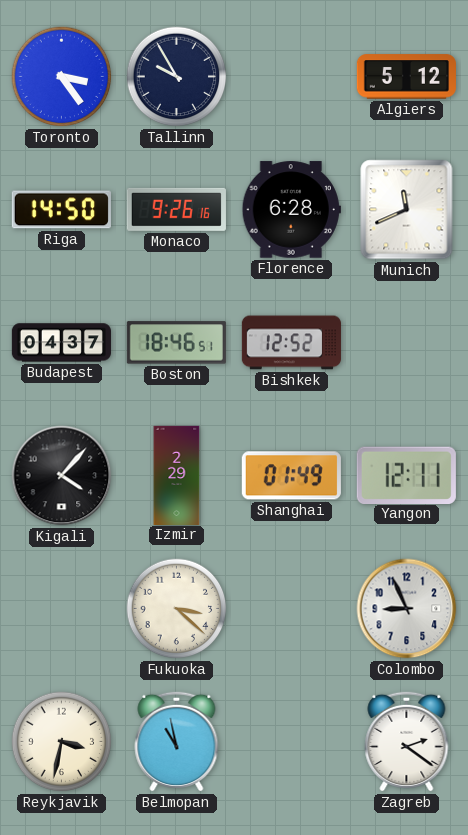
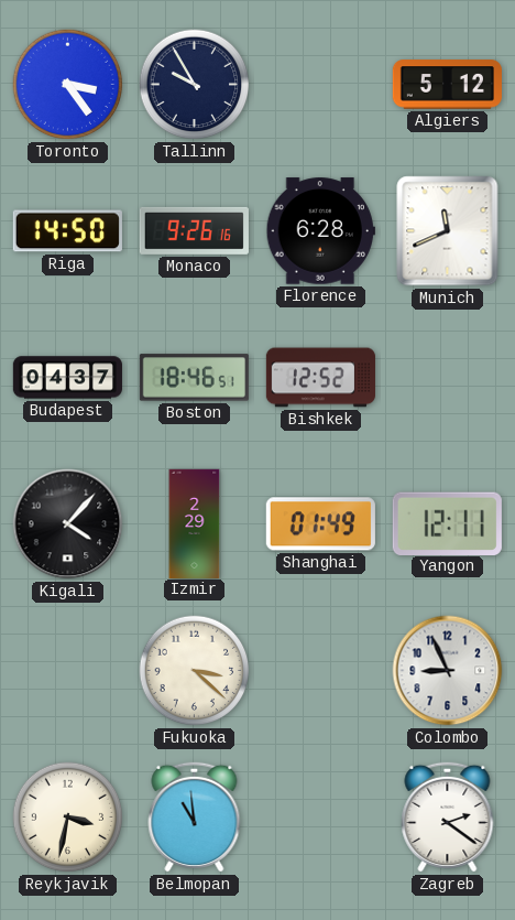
Belmopan: 10:58 -> 10:59 (195, 816)
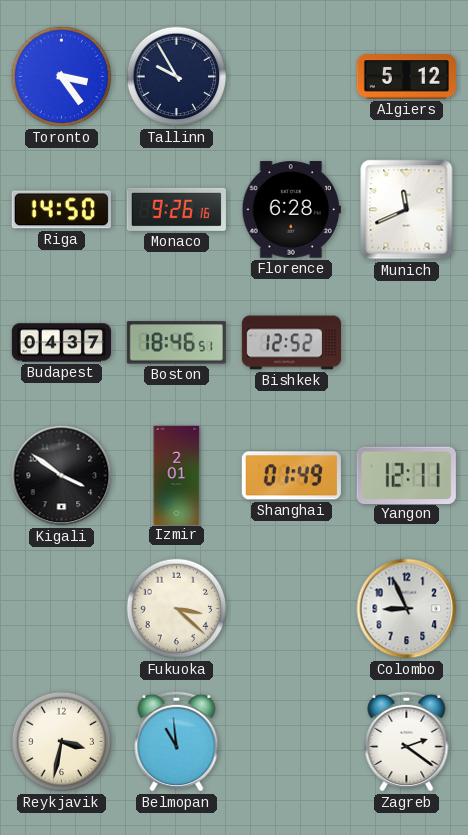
Kigali: 4:07 -> 3:51 (62, 476)
Izmir: 2:29 -> 2:01 (177, 475)
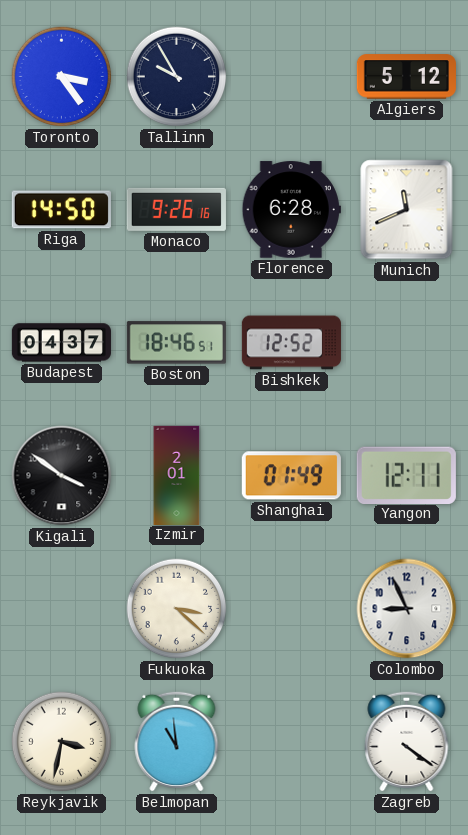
Zagreb: 2:21 -> 4:21 (407, 741)
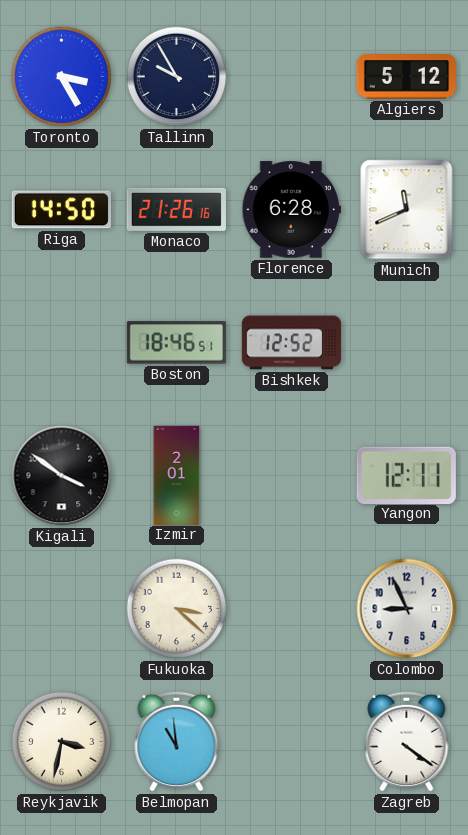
Toronto: 3:24 -> 3:25 (62, 77)
Monaco: 9:26 -> 21:26 (176, 209)
Budapest: 04:37 -> none (61, 343)
Shanghai: 01:49 -> none (291, 476)
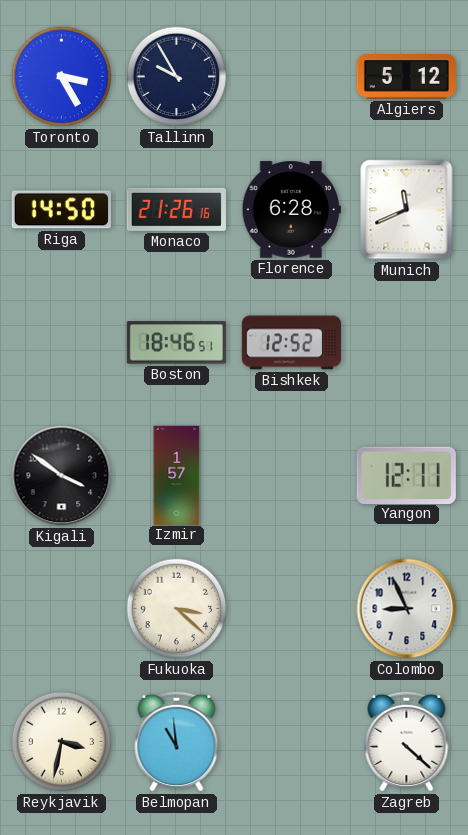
Izmir: 2:01 -> 1:57 (177, 475)
Zagreb: 4:21 -> 4:22 (407, 741)
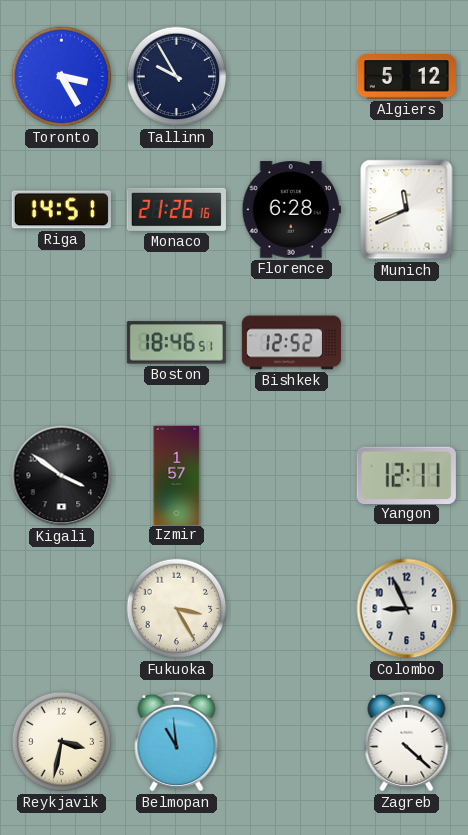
Riga: 14:50 -> 14:51 (61, 210)
Fukuoka: 3:22 -> 3:25 (177, 609)
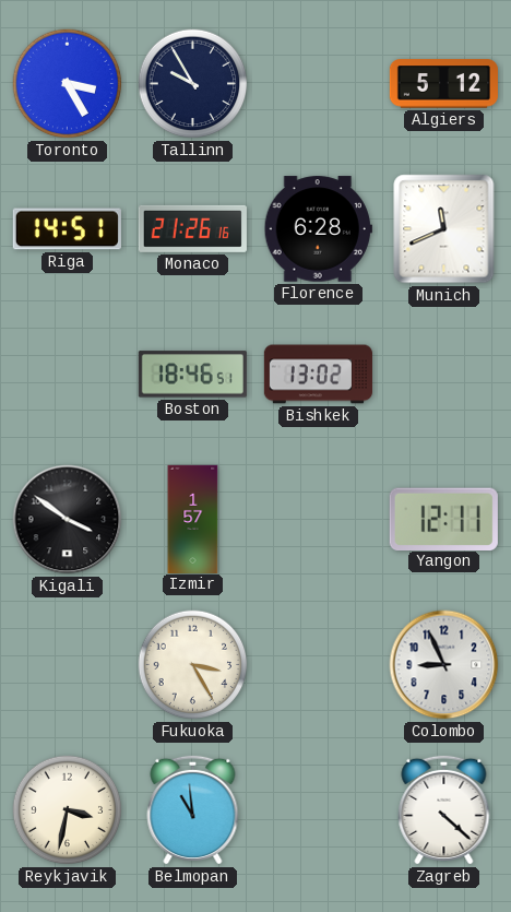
Bishkek: 12:52 -> 13:02 (318, 375)
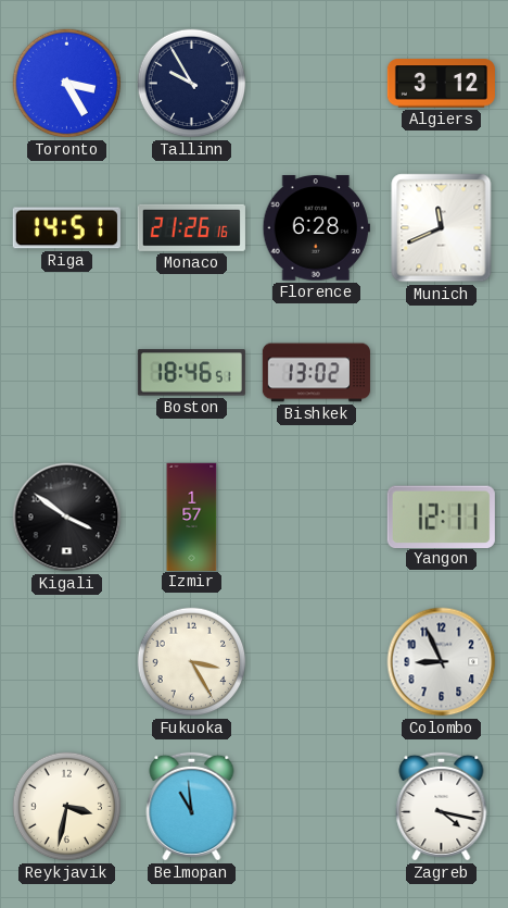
Algiers: 5:12 -> 3:12 (441, 84)
Zagreb: 4:22 -> 4:17 (442, 806)
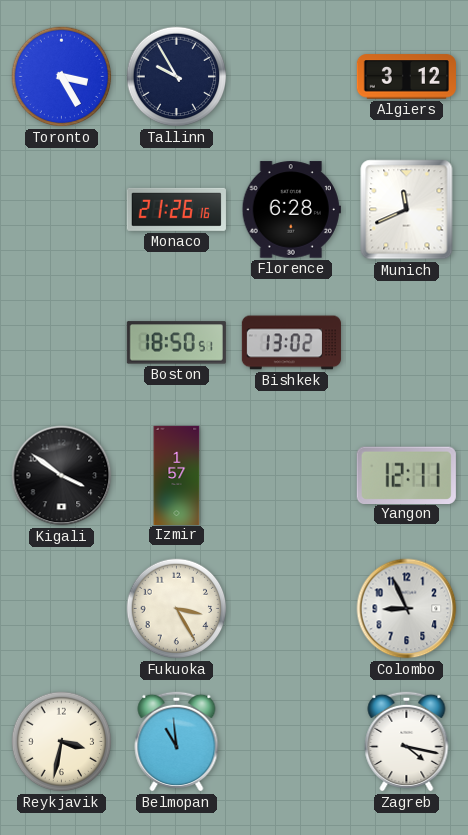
Riga: 14:51 -> none (66, 228)
Boston: 18:46 -> 18:50 (176, 343)
